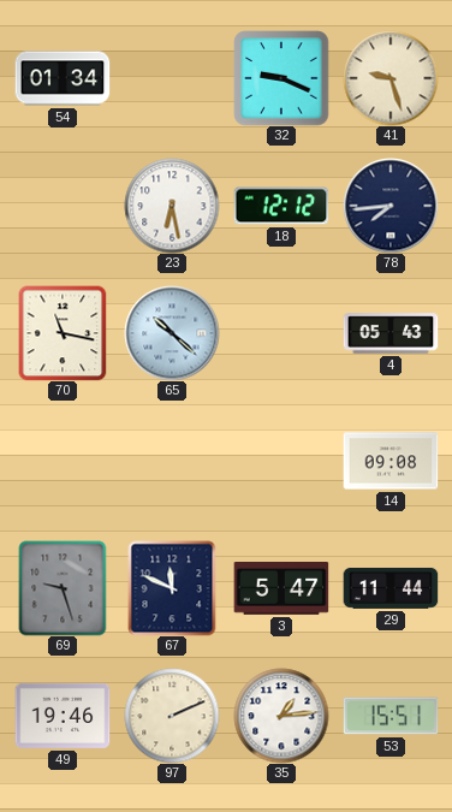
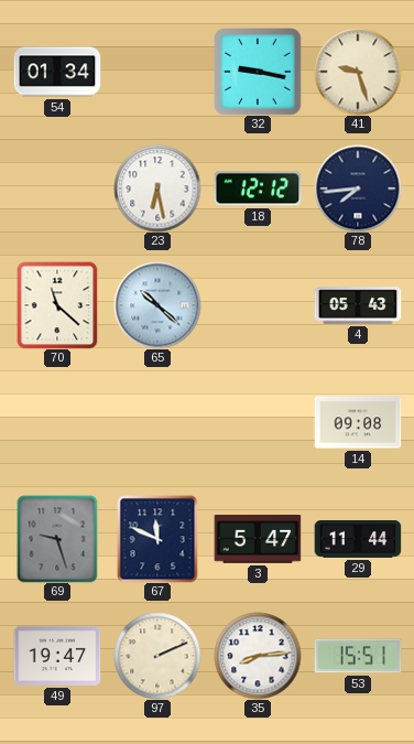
32: 9:19 -> 9:17 (258, 72)
70: 11:17 -> 11:22 (57, 305)
49: 19:46 -> 19:47 (57, 656)
35: 1:14 -> 8:14 (258, 656)
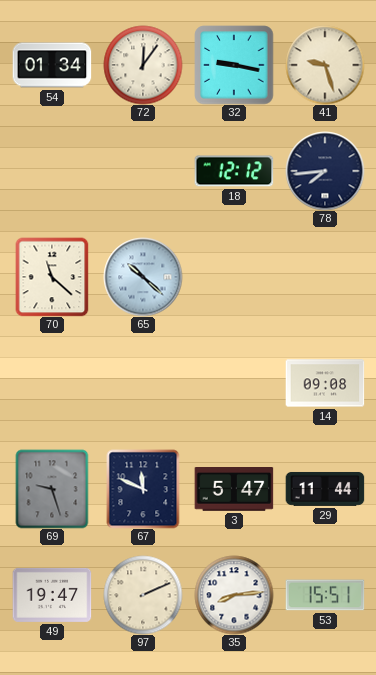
72: none -> 12:06 (143, 65)
23: 6:28 -> none (157, 188)
4: 05:43 -> none (358, 305)
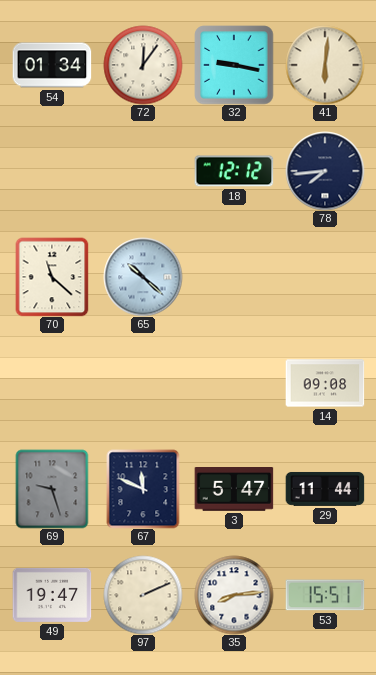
41: 9:27 -> 6:01 (325, 65)
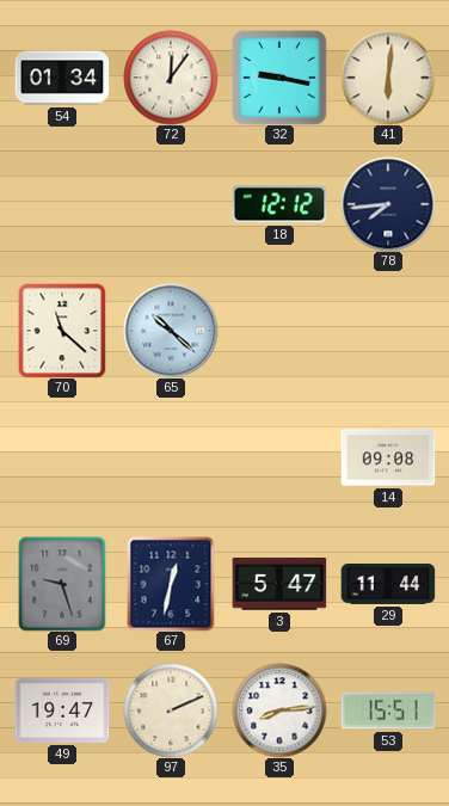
67: 11:49 -> 12:32 (171, 584)
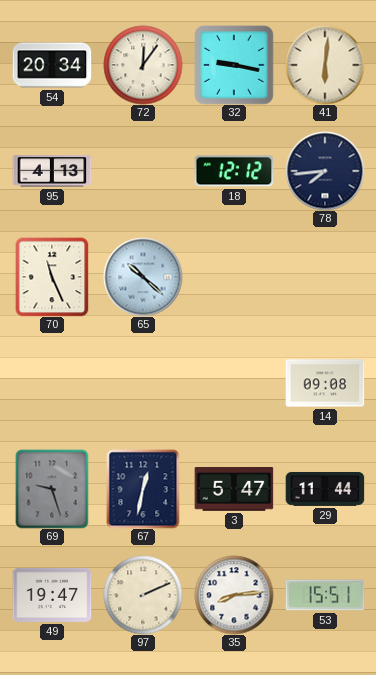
54: 01:34 -> 20:34 (52, 65)
95: none -> 4:13 (52, 171)
70: 11:22 -> 11:26 (52, 277)
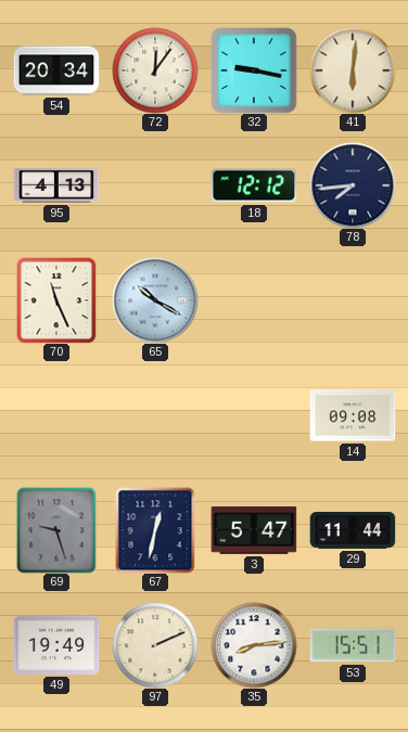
65: 10:22 -> 10:20 (155, 300)
49: 19:47 -> 19:49 (56, 645)
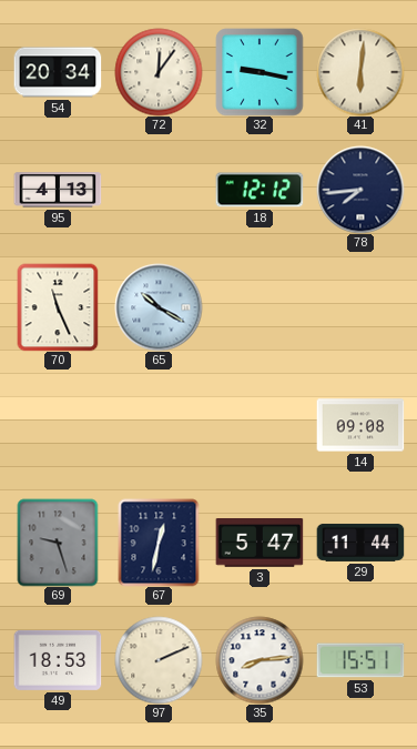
49: 19:49 -> 18:53 (58, 660)
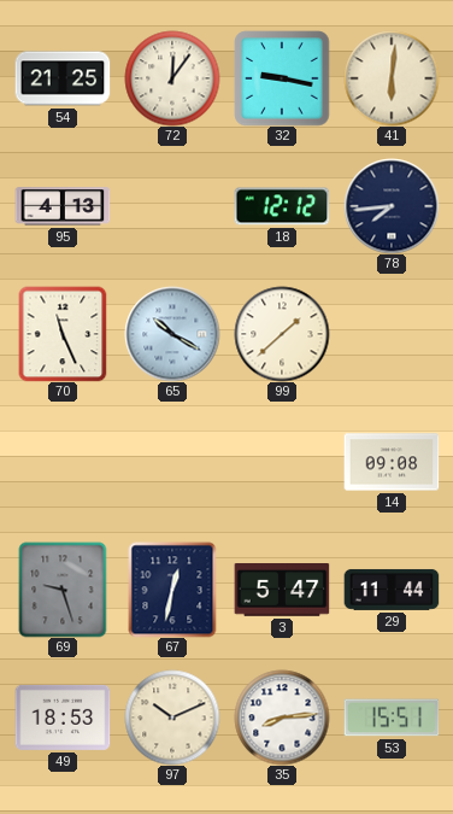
54: 20:34 -> 21:25 (63, 78)
99: none -> 1:38 (282, 334)
97: 2:11 -> 10:11 (172, 718)
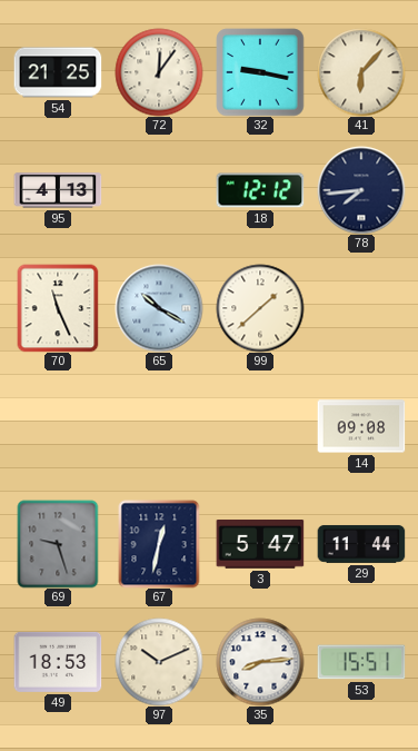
41: 6:01 -> 6:07 (361, 72)
